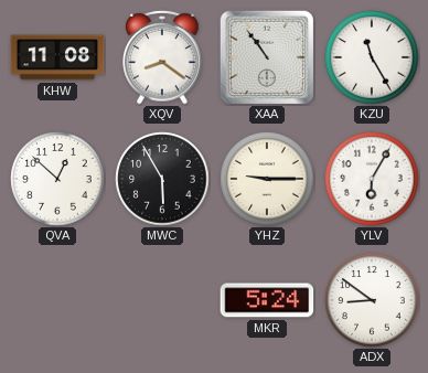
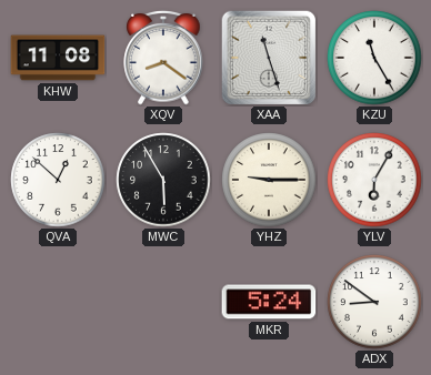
XAA: 10:54 -> 11:27 (269, 58)
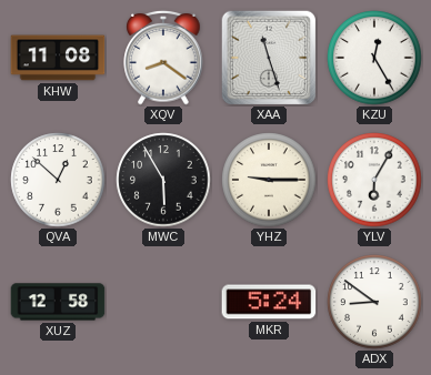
KZU: 11:25 -> 12:25 (374, 58)
XUZ: none -> 12:58 (58, 302)
